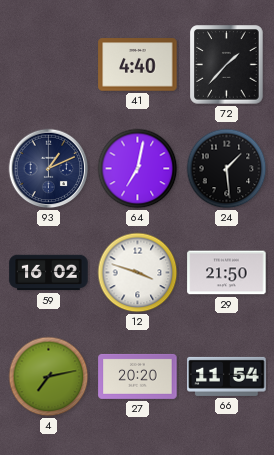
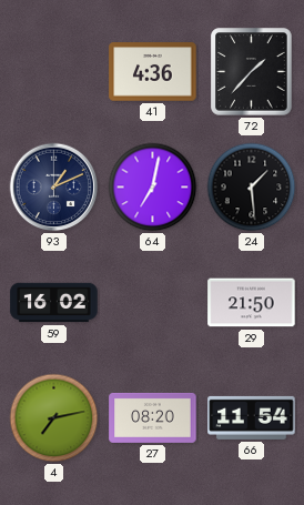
41: 4:40 -> 4:36 (153, 72)
12: 3:48 -> none (138, 273)
27: 20:20 -> 08:20 (153, 417)
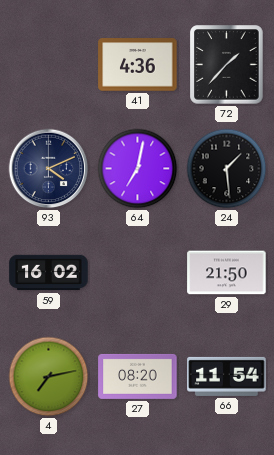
93: 1:11 -> 4:11 (49, 169)
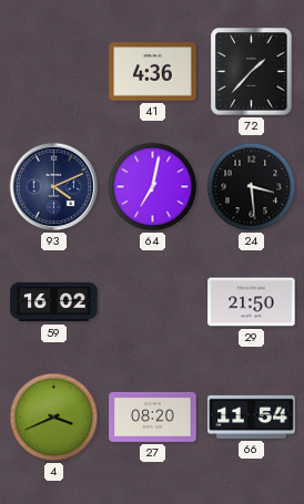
24: 1:29 -> 3:29 (252, 187)
4: 7:13 -> 3:41 (54, 418)
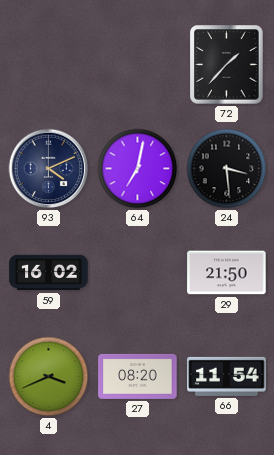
41: 4:36 -> none (153, 72)
